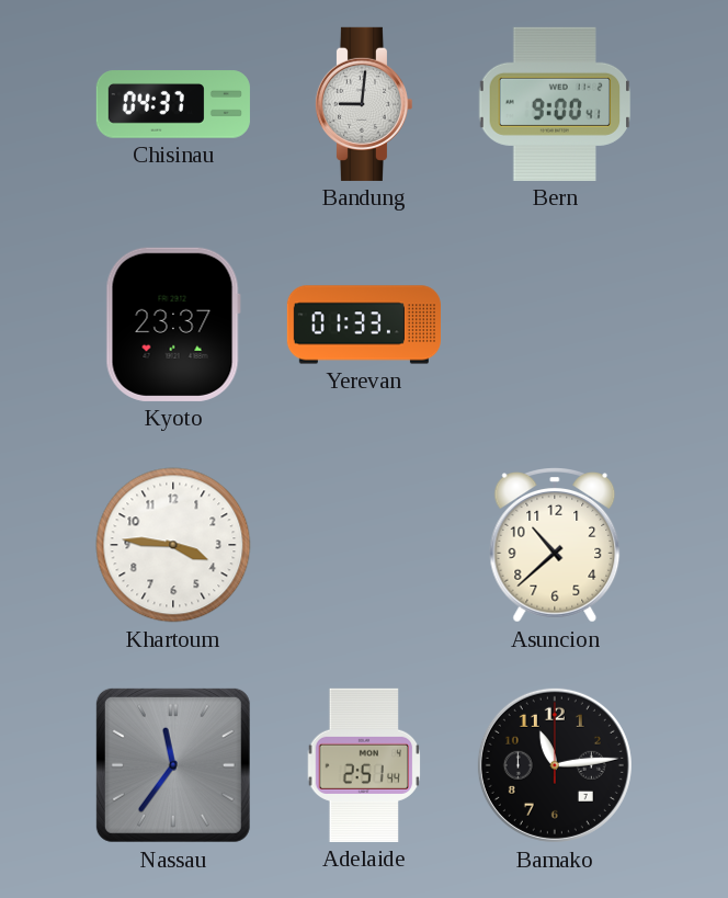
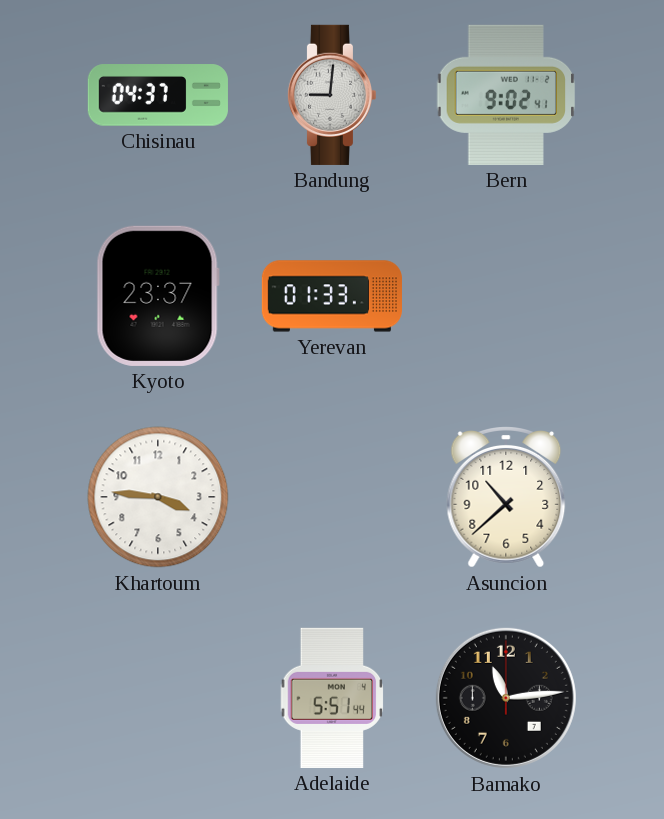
Bern: 9:00 -> 9:02 (506, 95)
Nassau: 11:36 -> none (173, 765)
Adelaide: 2:51 -> 5:51 (332, 698)
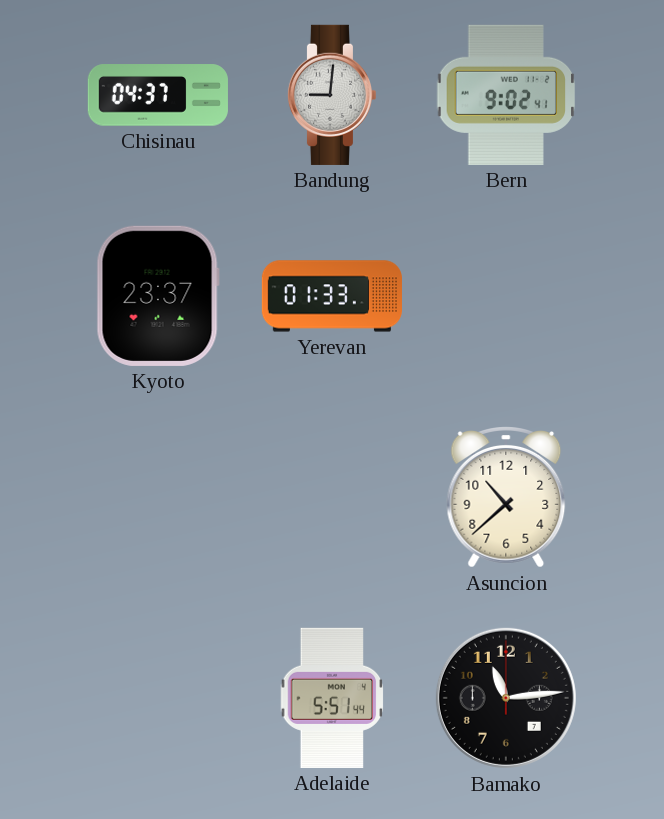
Khartoum: 3:46 -> none (158, 497)
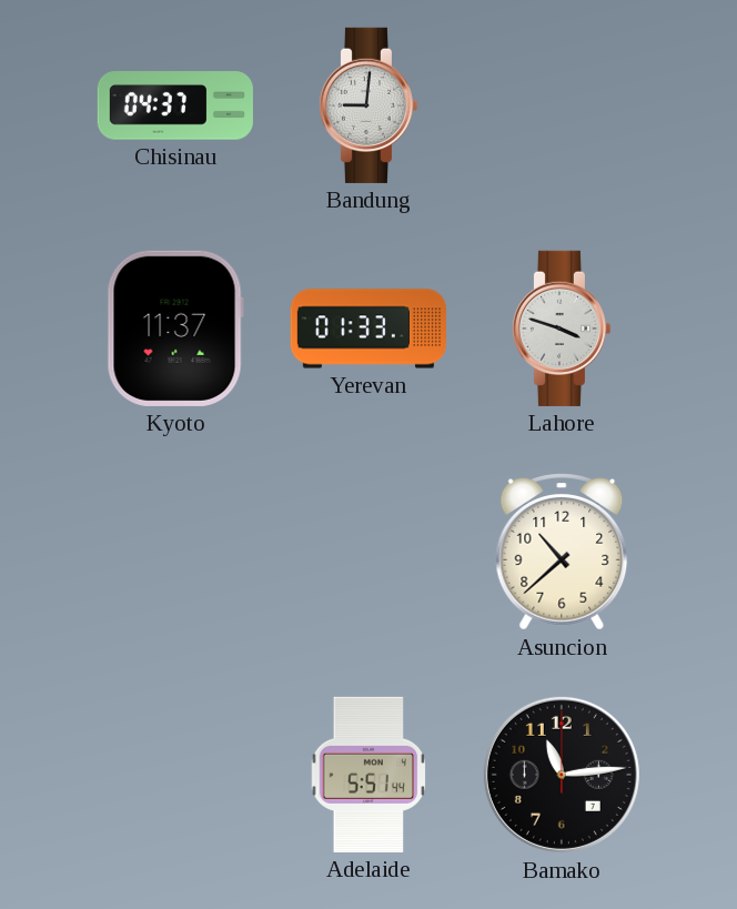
Bern: 9:02 -> none (506, 95)
Kyoto: 23:37 -> 11:37 (175, 329)
Lahore: none -> 3:48 (561, 329)
